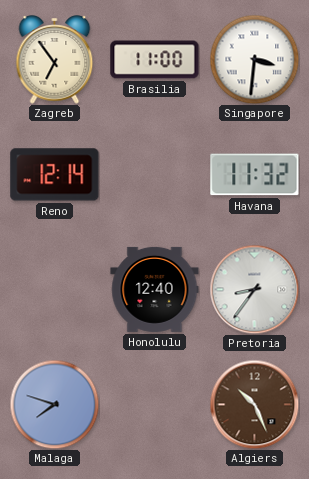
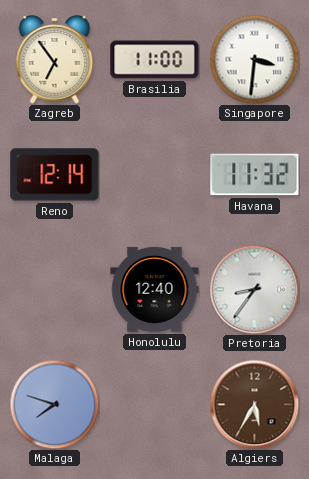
Algiers: 10:26 -> 5:35 (254, 404)
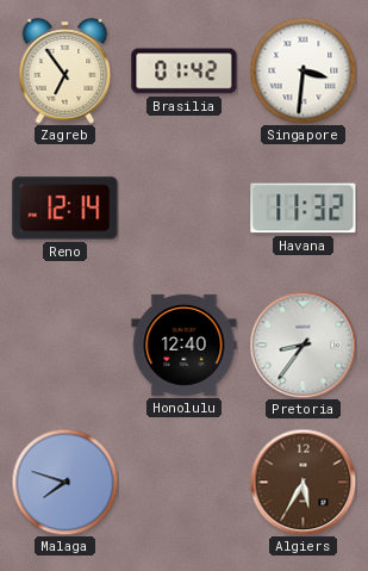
Brasilia: 11:00 -> 01:42 (185, 72)
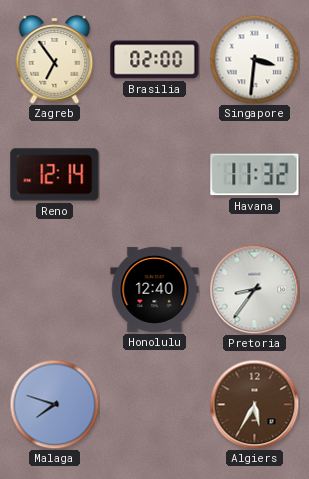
Brasilia: 01:42 -> 02:00 (155, 60)
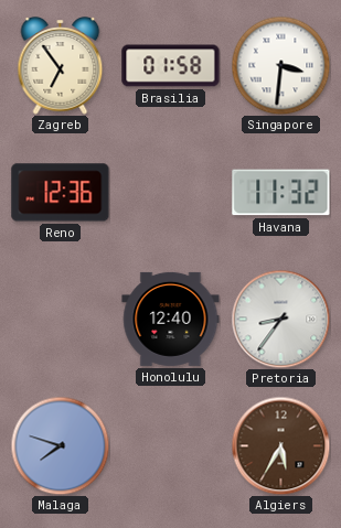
Brasilia: 02:00 -> 01:58 (171, 66)
Reno: 12:14 -> 12:36 (61, 193)
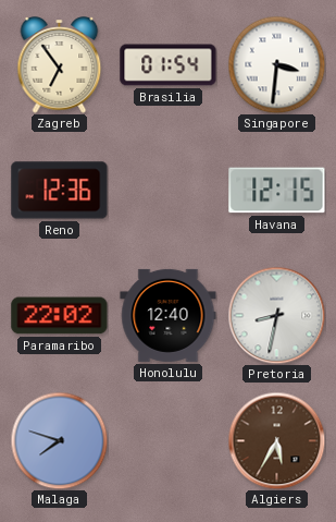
Brasilia: 01:58 -> 01:54 (169, 65)
Havana: 11:32 -> 12:15 (277, 191)
Paramaribo: none -> 22:02 (60, 316)
Pretoria: 8:36 -> 8:32 (276, 315)
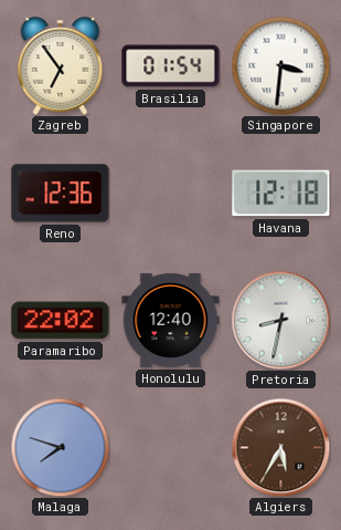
Havana: 12:15 -> 12:18 (281, 194)
